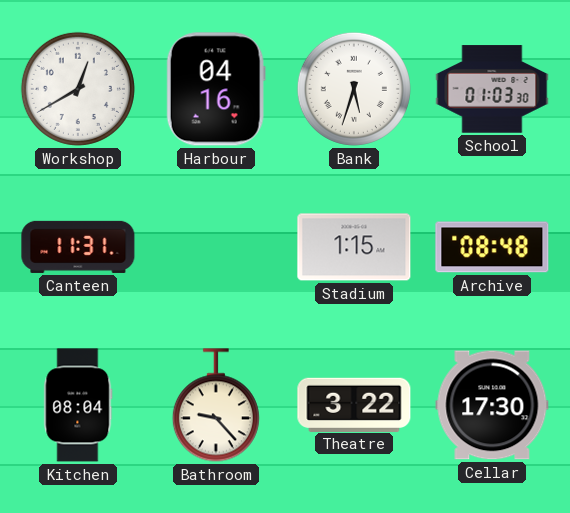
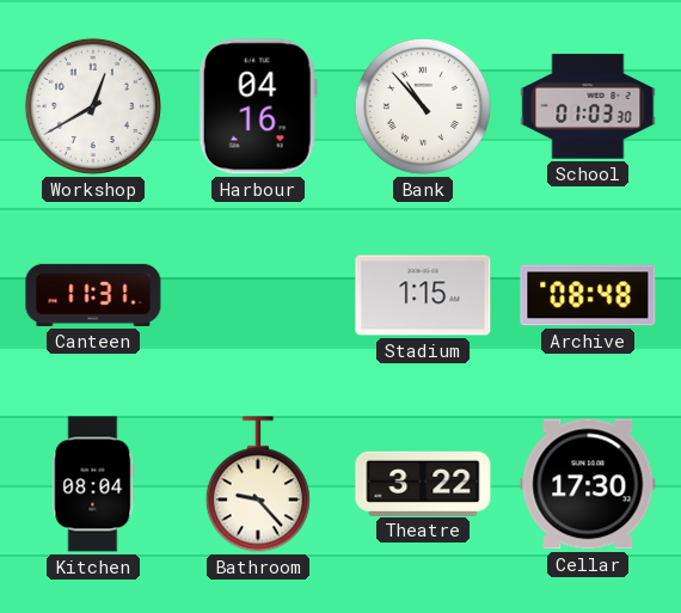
Bank: 5:33 -> 10:53 (423, 106)
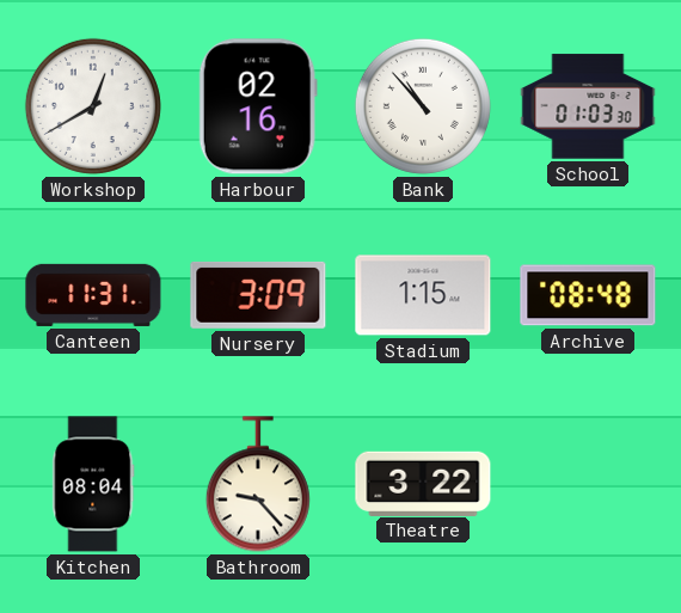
Harbour: 04:16 -> 02:16 (258, 106)
Nursery: none -> 3:09 (258, 295)
Cellar: 17:30 -> none (588, 484)
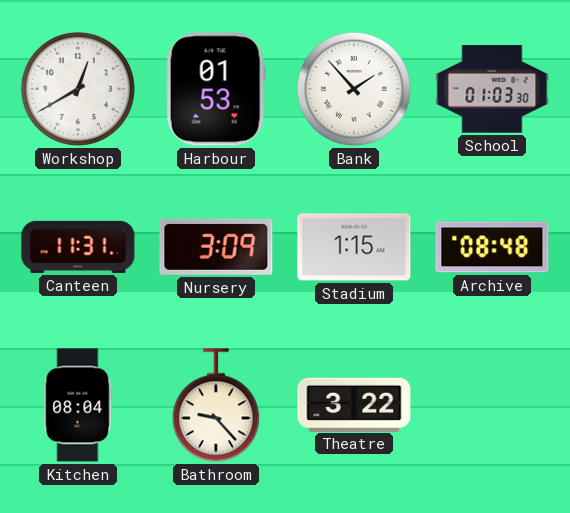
Harbour: 02:16 -> 01:53 (216, 89)
Bank: 10:53 -> 1:53 (354, 89)
